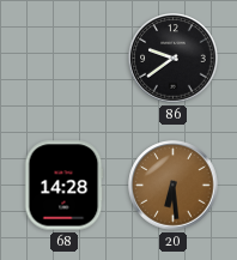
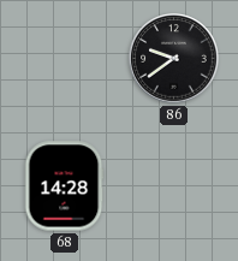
20: 6:29 -> none (174, 186)
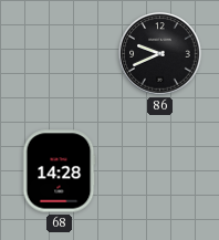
86: 9:39 -> 9:41 (160, 54)
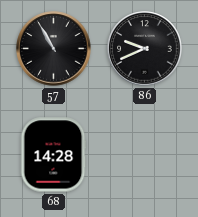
57: none -> 10:55 (54, 49)
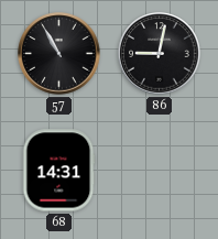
86: 9:41 -> 9:02 (160, 54)
68: 14:28 -> 14:31 (58, 171)
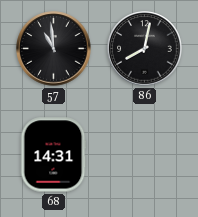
57: 10:55 -> 10:59 (54, 49)
86: 9:02 -> 8:02 (145, 49)
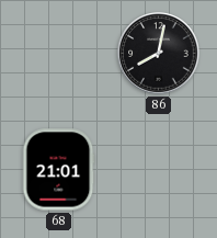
57: 10:59 -> none (54, 49)
68: 14:31 -> 21:01 (58, 170)
